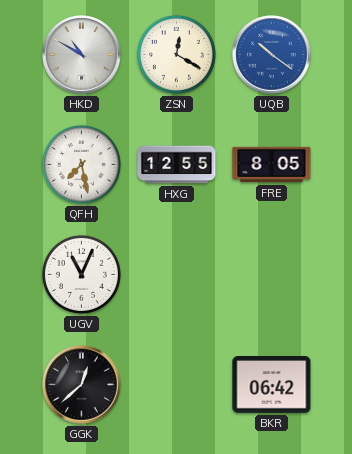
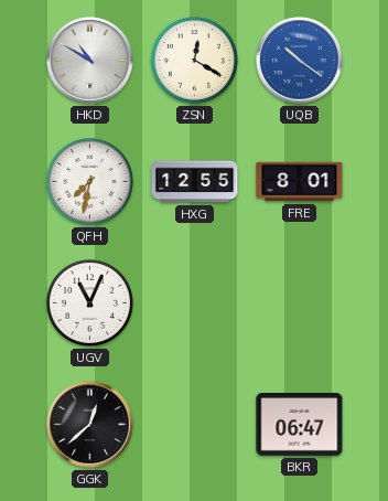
QFH: 7:28 -> 7:32 (89, 181)
FRE: 8:05 -> 8:01 (300, 182)
BKR: 06:42 -> 06:47 (300, 425)
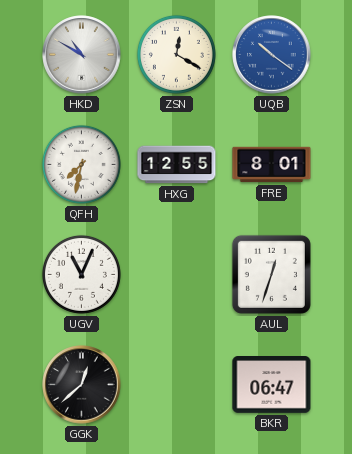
AUL: none -> 12:33 (271, 274)
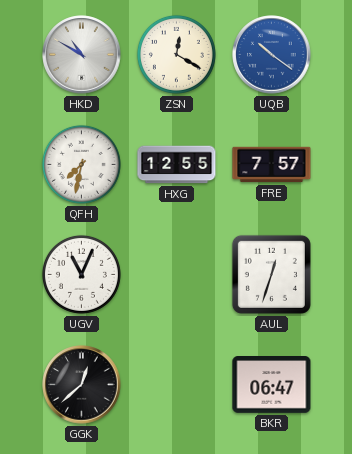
FRE: 8:01 -> 7:57 (272, 165)
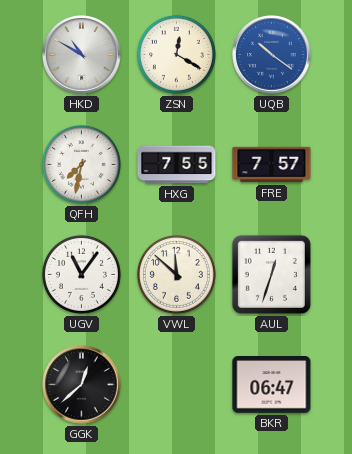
HXG: 12:55 -> 7:55 (177, 165)
UGV: 11:04 -> 11:06 (81, 274)
VWL: none -> 11:52 (176, 274)
